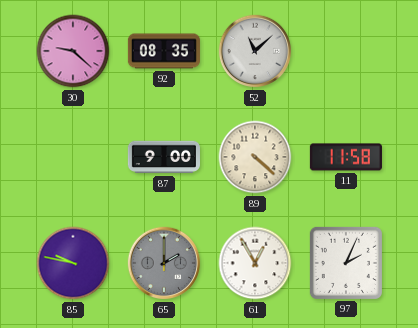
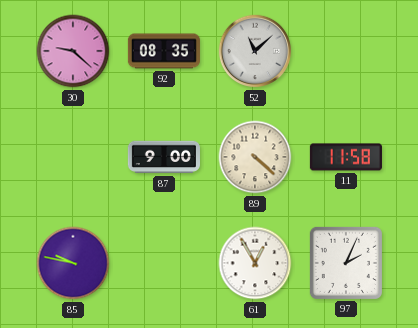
65: 2:00 -> none (164, 263)
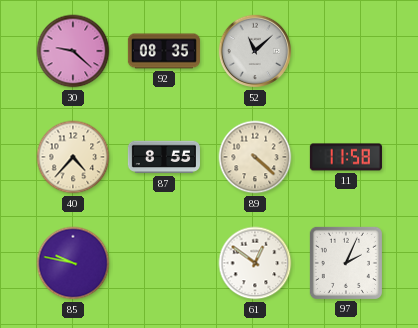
40: none -> 4:37 (73, 157)
87: 9:00 -> 8:55 (164, 157)
61: 12:55 -> 12:51 (255, 263)
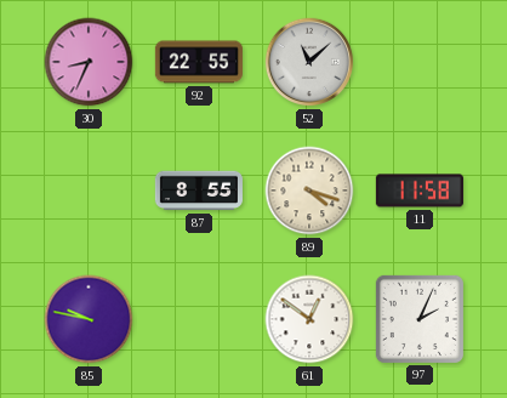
30: 9:22 -> 8:34 (89, 62)
92: 08:35 -> 22:55 (199, 62)
40: 4:37 -> none (73, 157)
89: 4:22 -> 4:18 (309, 191)
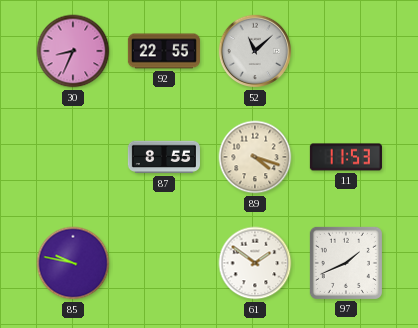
11: 11:58 -> 11:53 (346, 157)
61: 12:51 -> 1:51 (255, 263)
97: 2:04 -> 1:41 (346, 263)
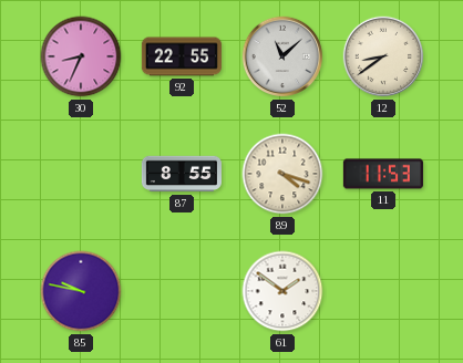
12: none -> 8:39 (383, 56)
97: 1:41 -> none (346, 263)
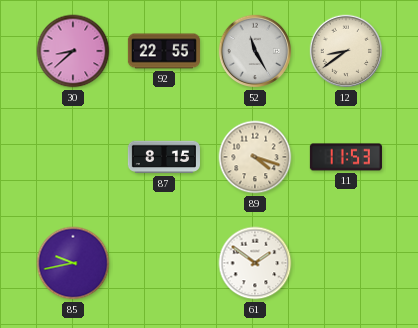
30: 8:34 -> 8:38 (73, 51)
52: 11:08 -> 11:25 (255, 51)
87: 8:55 -> 8:15 (164, 157)
85: 9:47 -> 9:43 (73, 263)
